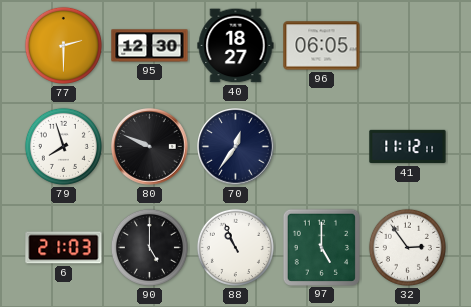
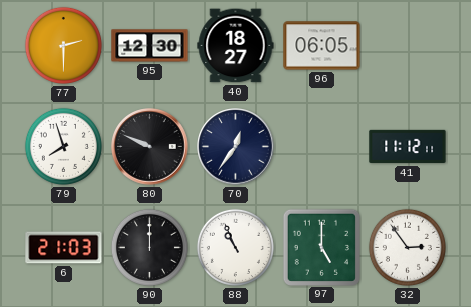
90: 5:00 -> 12:00 (149, 247)
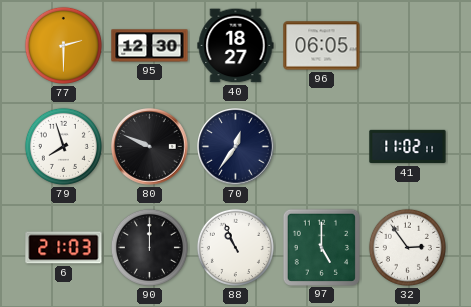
41: 11:12 -> 11:02 (408, 147)
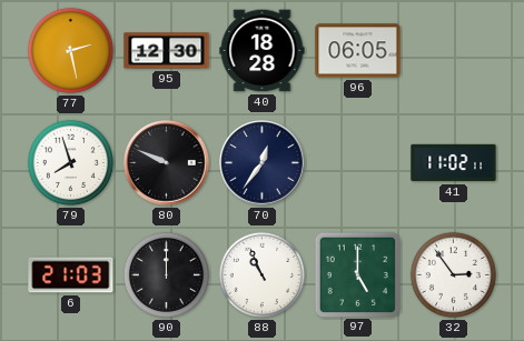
77: 2:30 -> 2:28 (70, 50)
40: 18:27 -> 18:28 (263, 51)
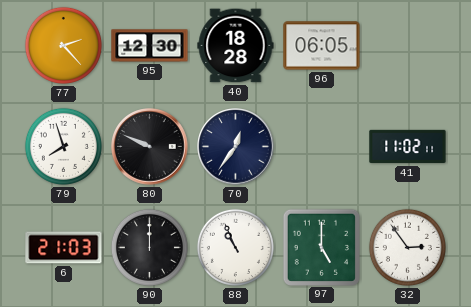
77: 2:28 -> 2:23 (63, 45)
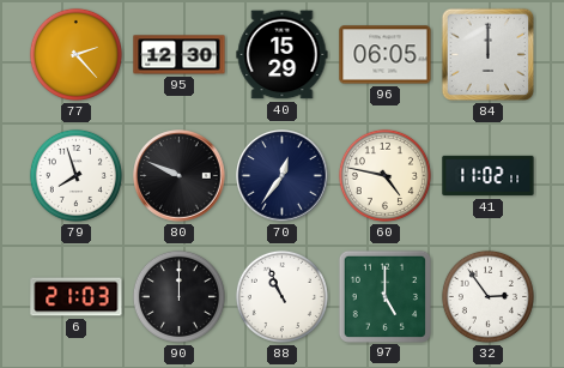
40: 18:28 -> 15:29 (283, 55)
84: none -> 12:00 (489, 55)
60: none -> 4:47 (384, 175)
